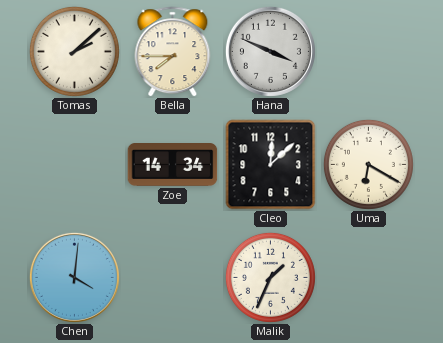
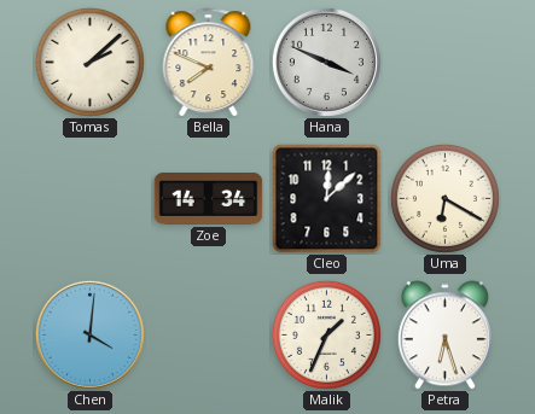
Bella: 7:45 -> 7:49 (209, 63)
Petra: none -> 6:27 (444, 336)
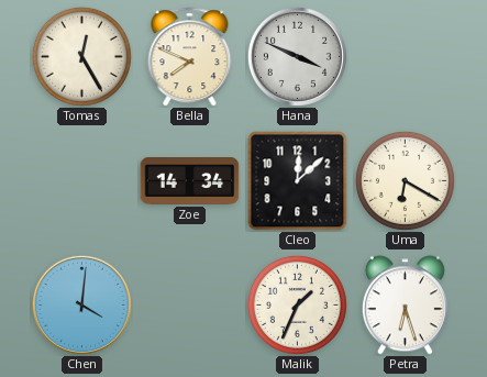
Tomas: 2:08 -> 12:25 (81, 56)
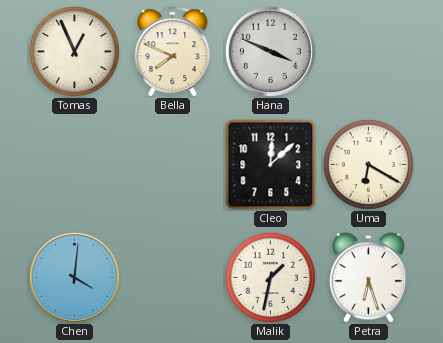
Tomas: 12:25 -> 12:56 (74, 51)
Zoe: 14:34 -> none (190, 181)
Malik: 1:34 -> 1:32 (270, 277)
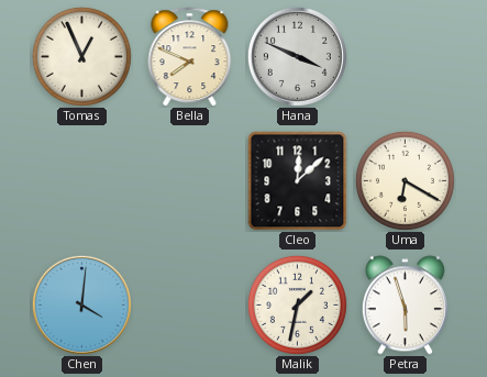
Petra: 6:27 -> 5:57 (405, 306)
